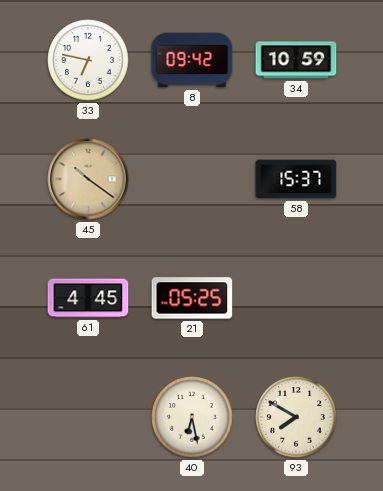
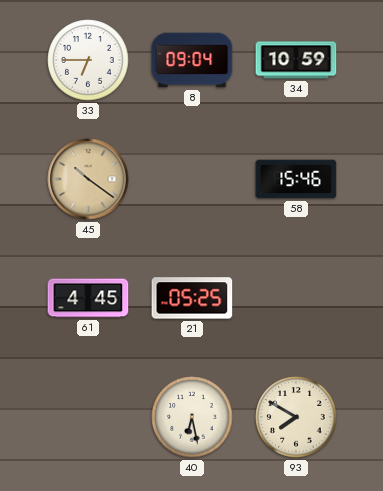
33: 6:47 -> 6:45 (88, 60)
8: 09:42 -> 09:04 (192, 60)
58: 15:37 -> 15:46 (296, 179)
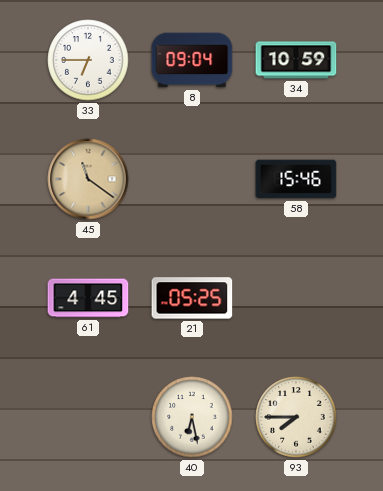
45: 10:21 -> 11:21 (88, 179)
93: 7:50 -> 7:45 (296, 417)
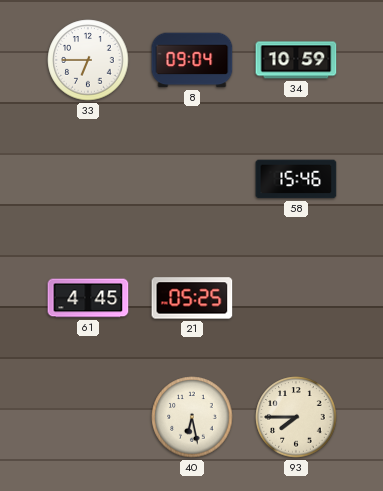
45: 11:21 -> none (88, 179)
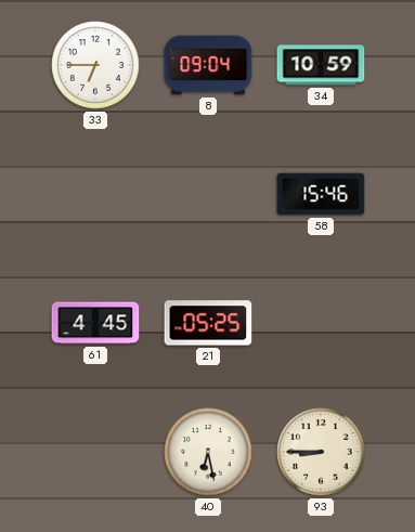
93: 7:45 -> 8:45 (321, 452)
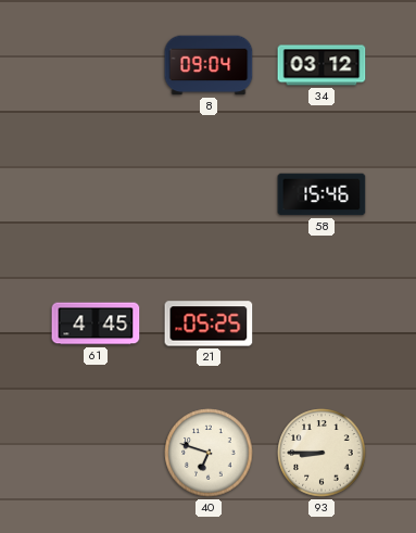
33: 6:45 -> none (95, 65)
34: 10:59 -> 03:12 (322, 65)
40: 6:28 -> 6:48 (209, 453)
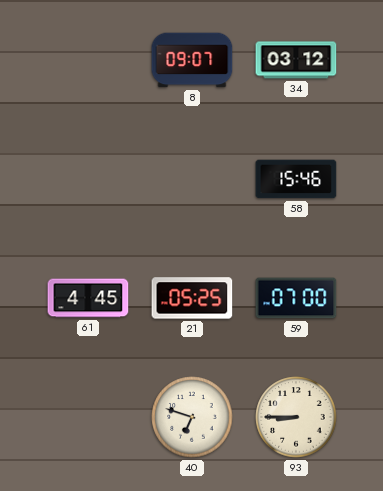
8: 09:04 -> 09:07 (192, 60)
59: none -> 07:00 (296, 298)
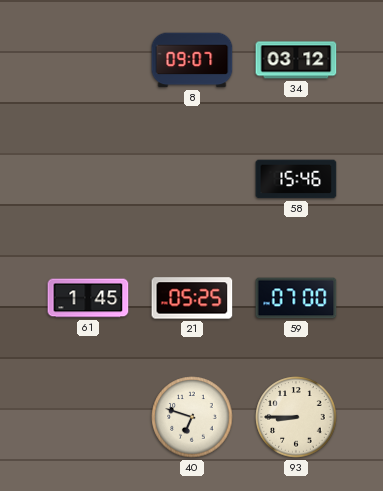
61: 4:45 -> 1:45 (88, 298)
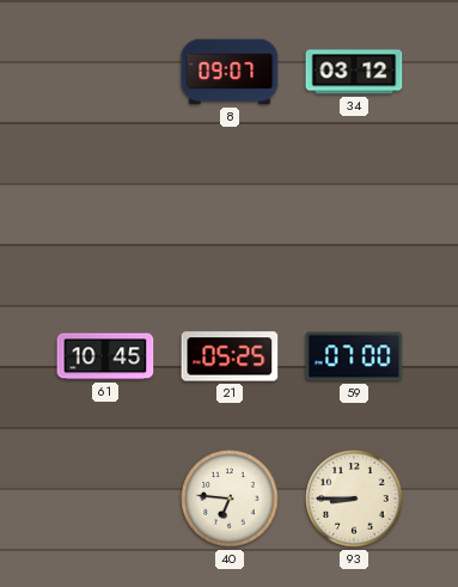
58: 15:46 -> none (296, 179)
61: 1:45 -> 10:45 (105, 356)
40: 6:48 -> 6:46 (230, 499)
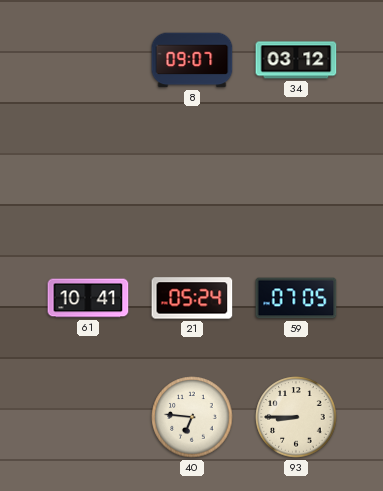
61: 10:45 -> 10:41 (88, 298)
21: 05:25 -> 05:24 (192, 298)
59: 07:00 -> 07:05 (296, 298)
